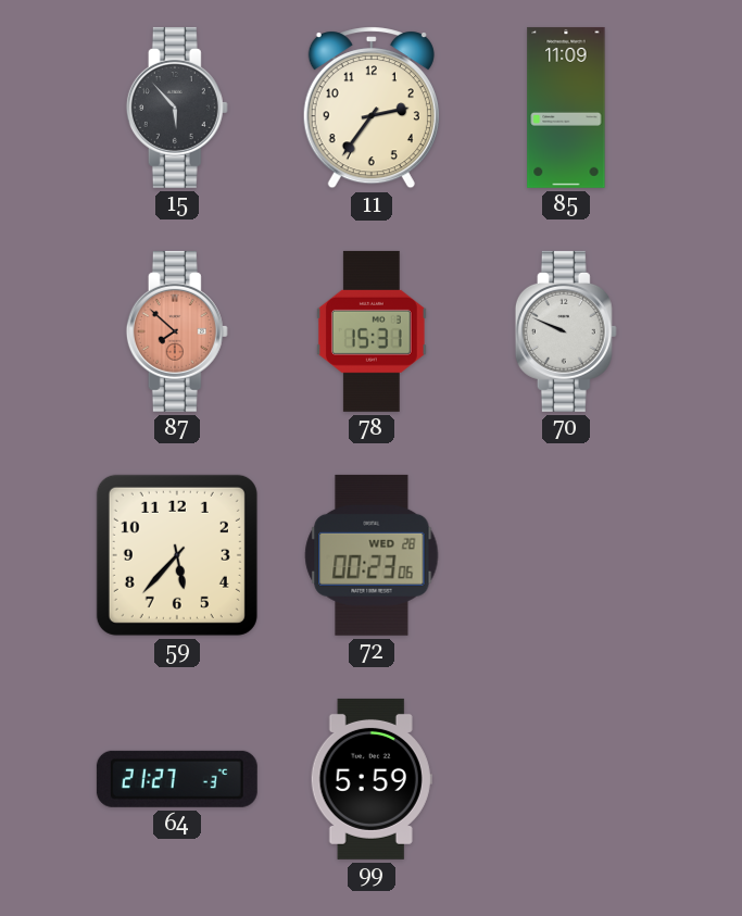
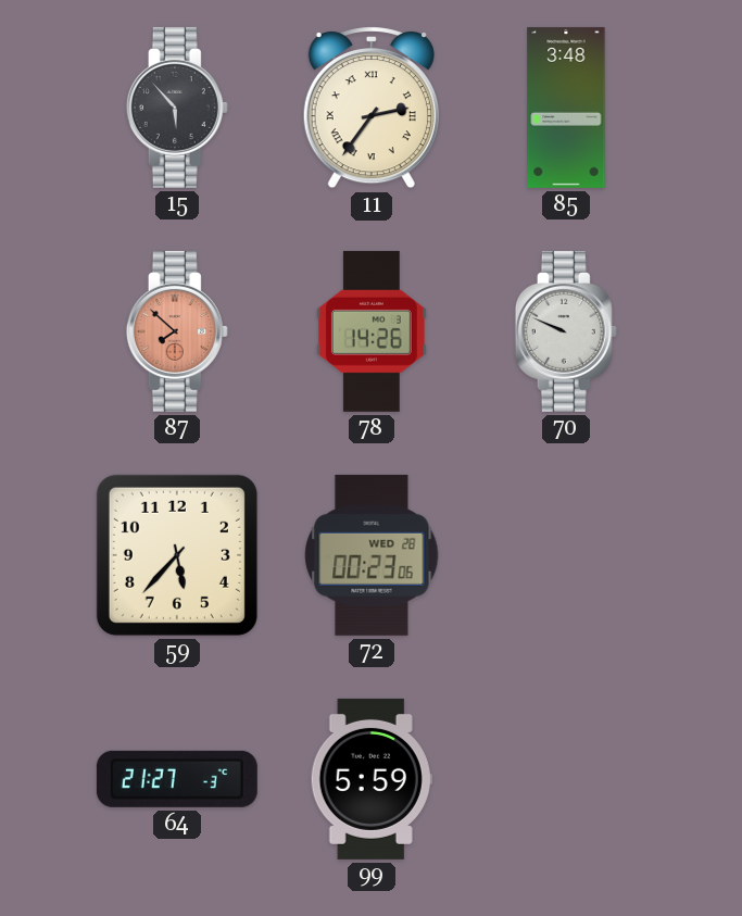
11 numerals: Arabic -> Roman (372, 108)
85: 11:09 -> 3:48 (566, 108)
78: 15:31 -> 14:26 (372, 331)
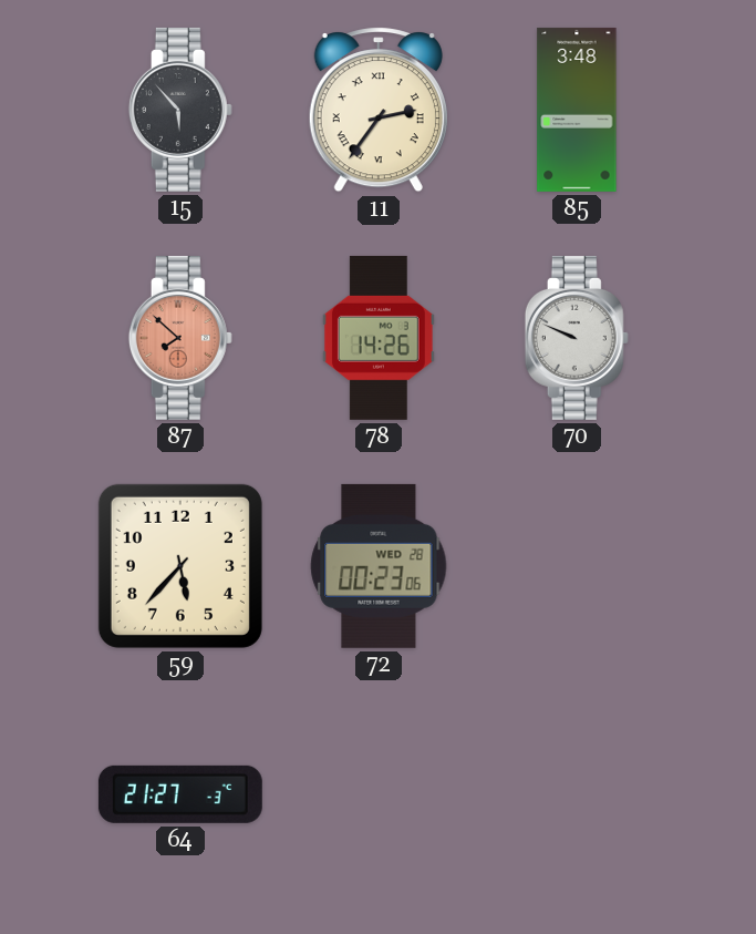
99: 5:59 -> none (372, 779)
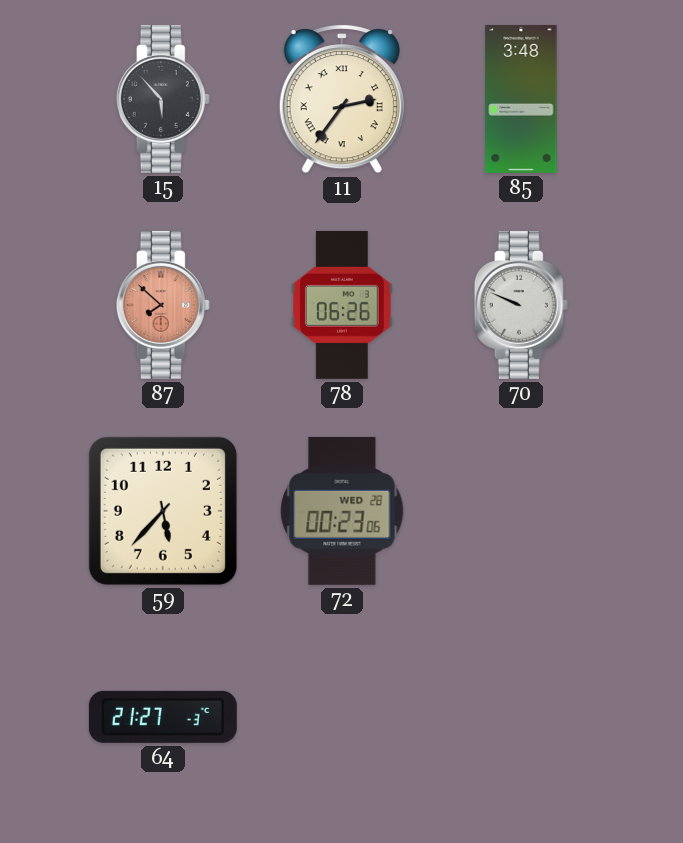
78: 14:26 -> 06:26 (342, 305)
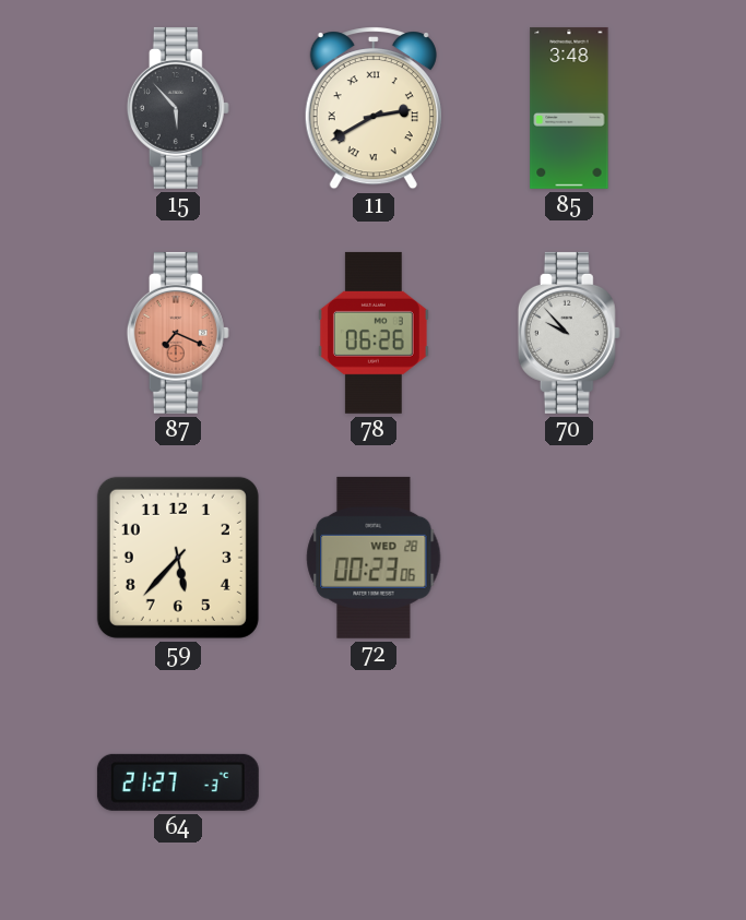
11: 2:36 -> 2:40 (374, 108)
87: 7:52 -> 7:19 (178, 333)
70: 9:49 -> 9:53 (569, 333)
